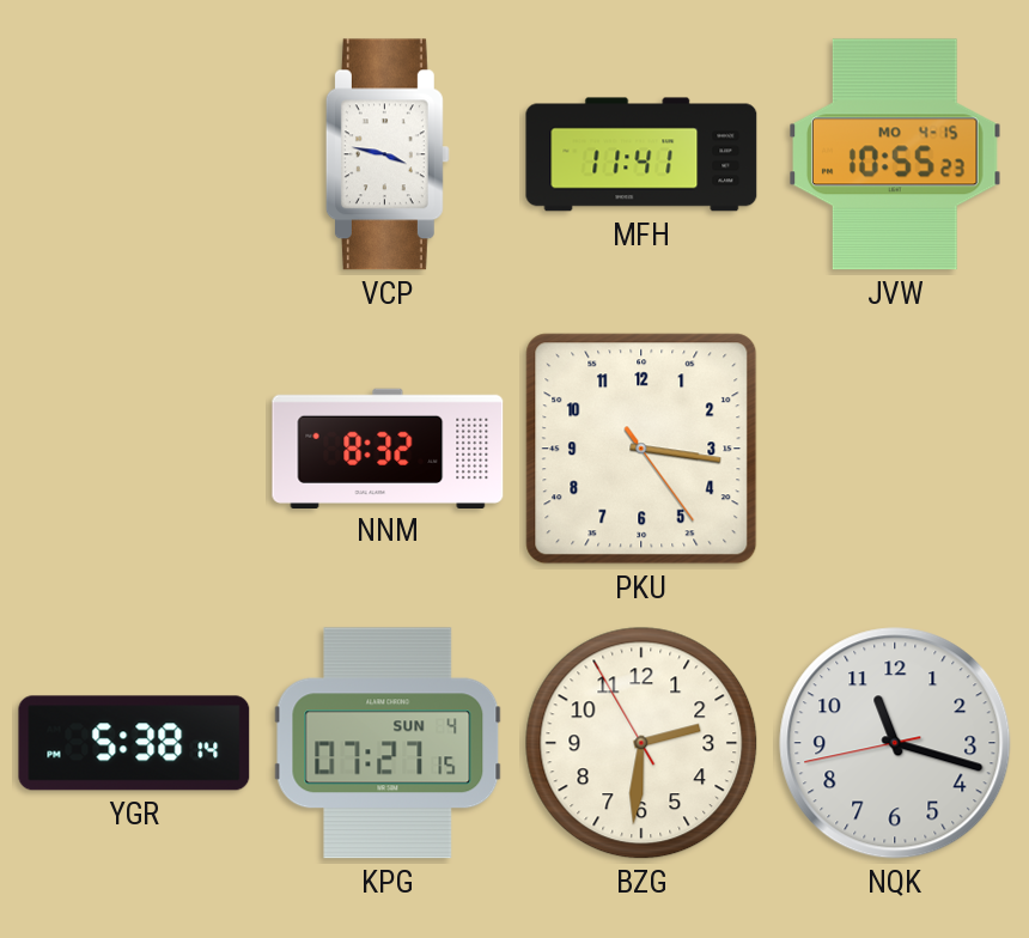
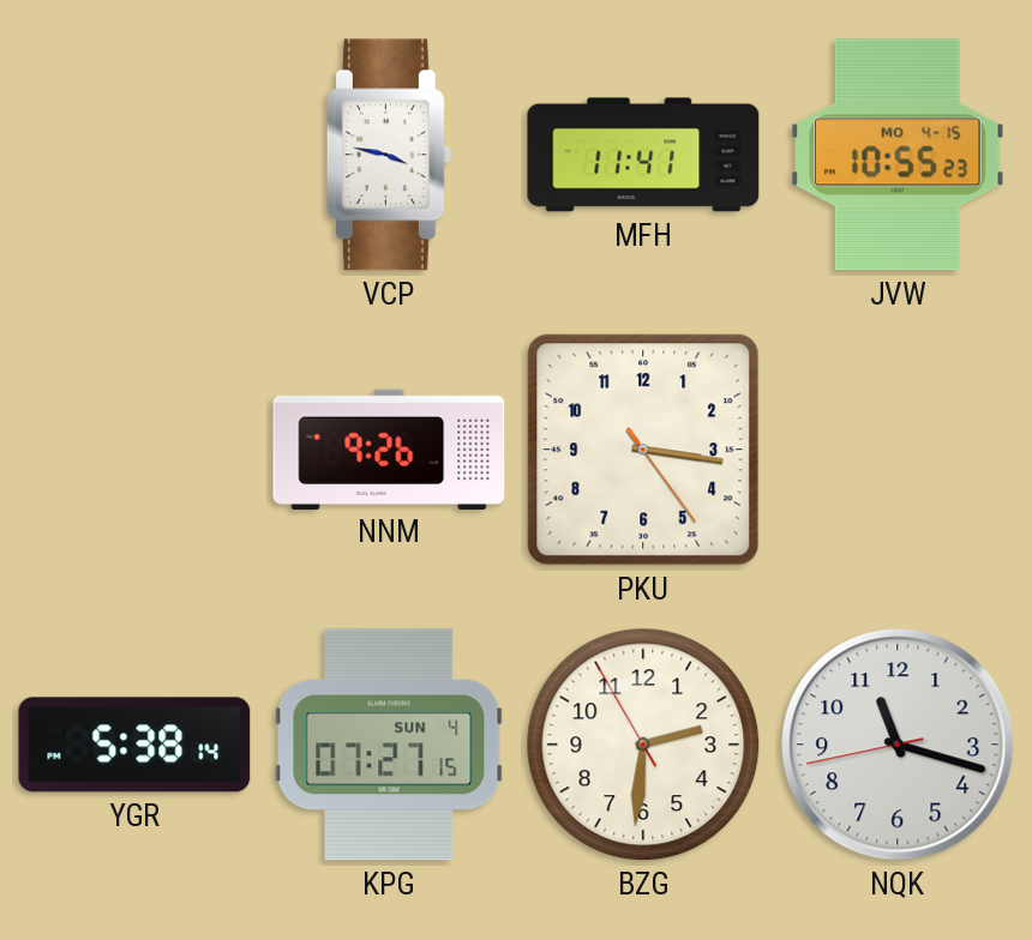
NNM: 8:32 -> 9:26 (389, 448)
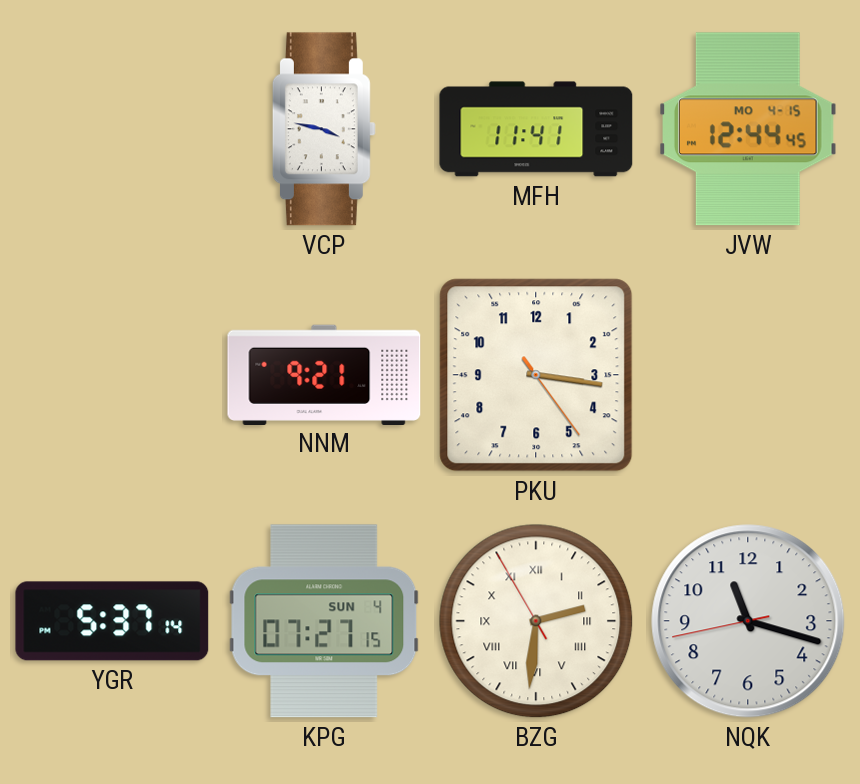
JVW: 10:55 -> 12:44 (748, 129)
NNM: 9:26 -> 9:21 (324, 374)
YGR: 5:38 -> 5:37 (112, 621)
BZG numerals: Arabic -> Roman (536, 621)
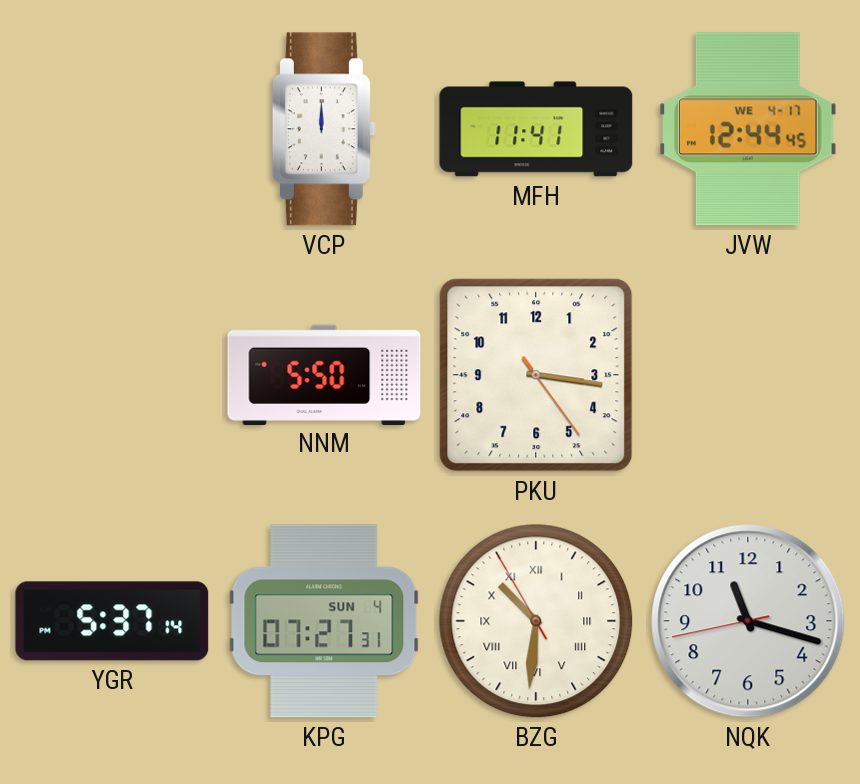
VCP: 3:47 -> 12:00 (324, 129)
JVW date: MO 4-15 -> WE 4-17 (748, 129)
NNM: 9:21 -> 5:50 (324, 374)
KPG: 07:27:15 -> 07:27:31 (324, 621)
BZG: 2:30 -> 10:30 (536, 621)
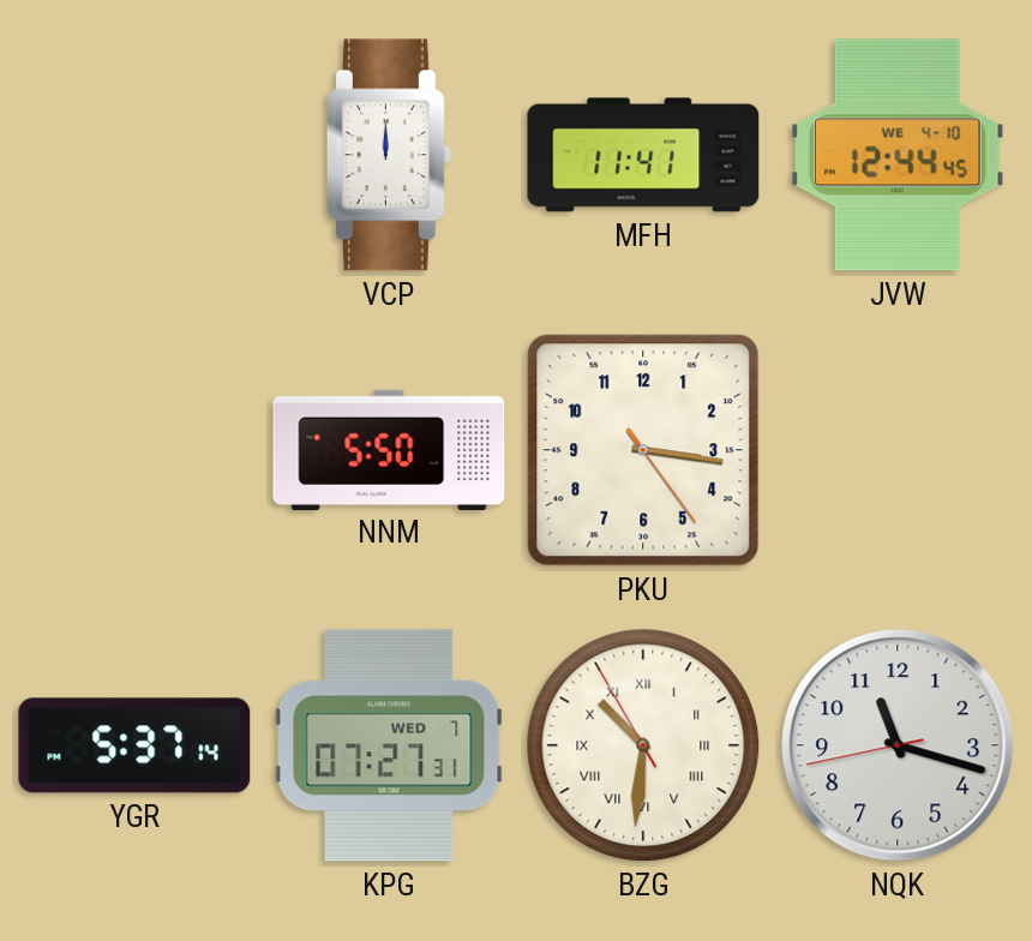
JVW date: WE 4-17 -> WE 4-10 (898, 155)
KPG date: SUN 4 -> WED 7 (389, 745)
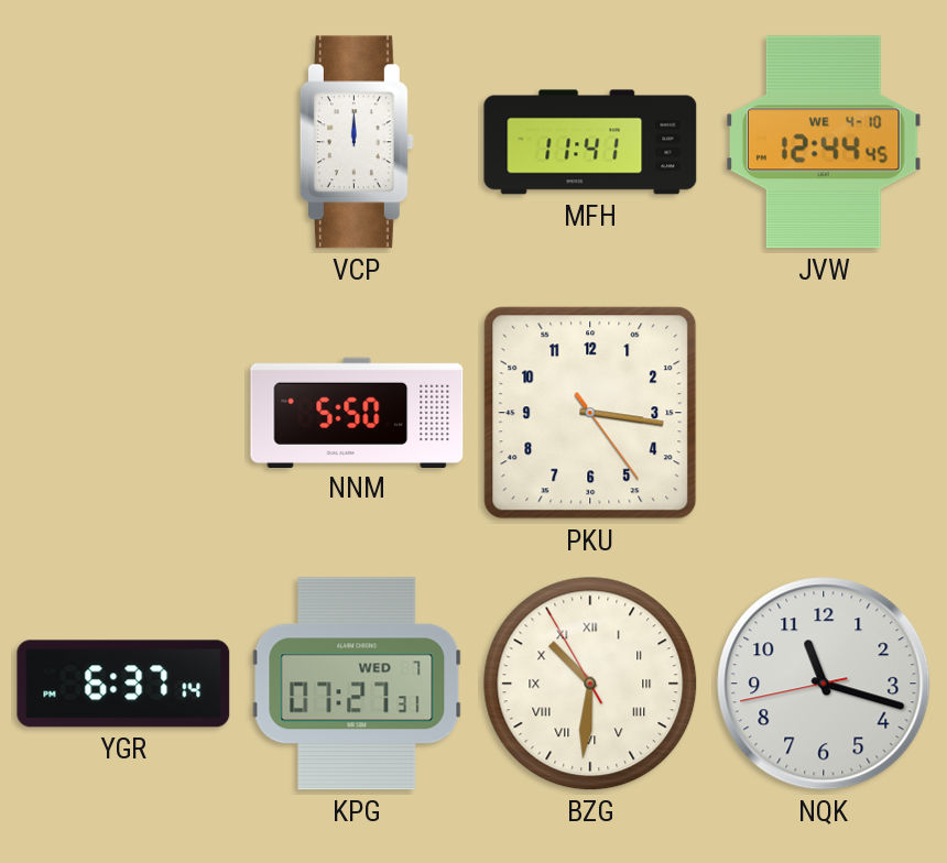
YGR: 5:37 -> 6:37 (123, 684)
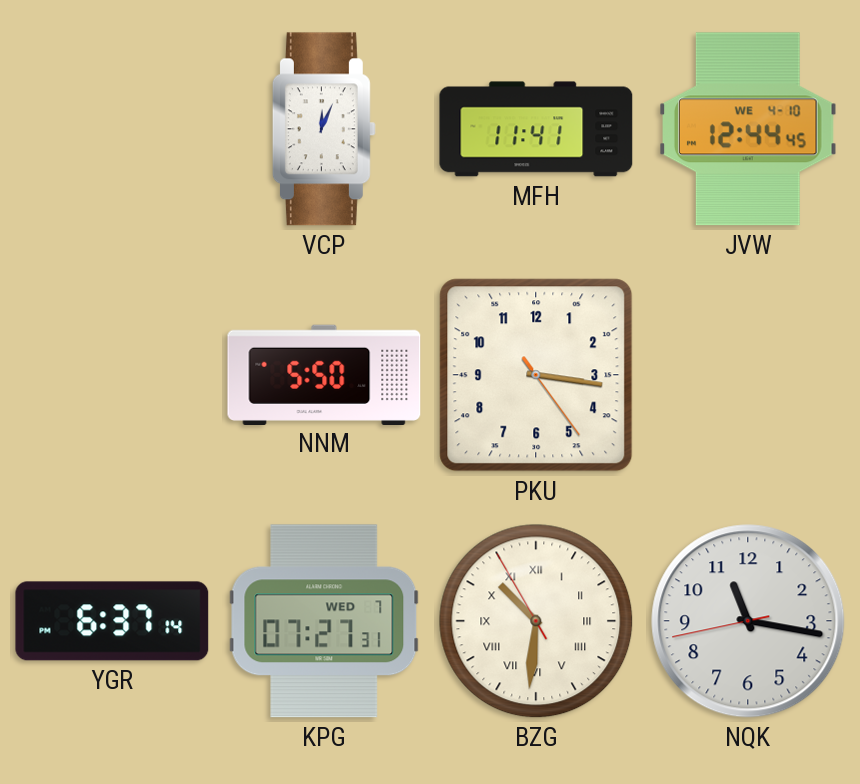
VCP: 12:00 -> 12:04 (324, 129)
NQK: 11:17 -> 11:16 (748, 621)
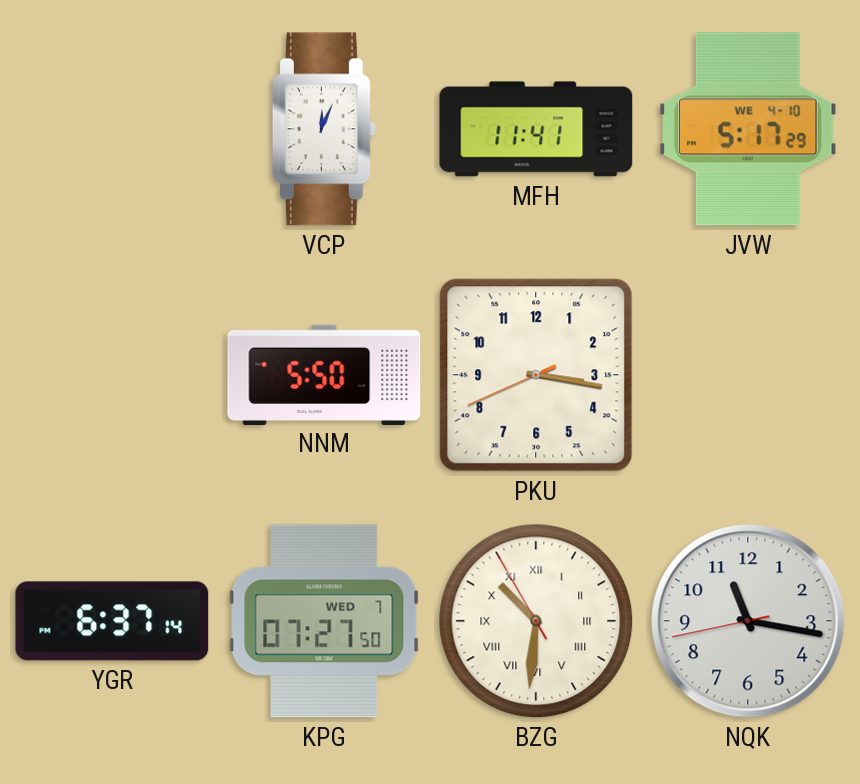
JVW: 12:44 -> 5:17 (748, 129)
PKU: 3:16:24 -> 3:16:41 (536, 375)
KPG: 07:27:31 -> 07:27:50 (324, 621)
